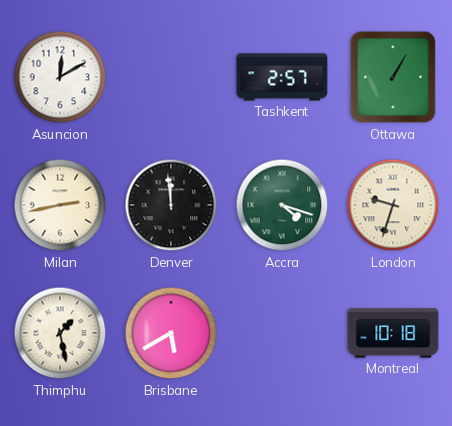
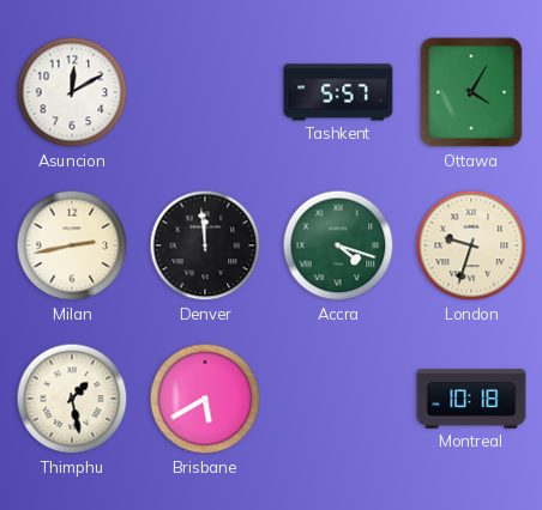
Tashkent: 2:57 -> 5:57 (338, 92)
Ottawa: 1:05 -> 4:05 (471, 92)
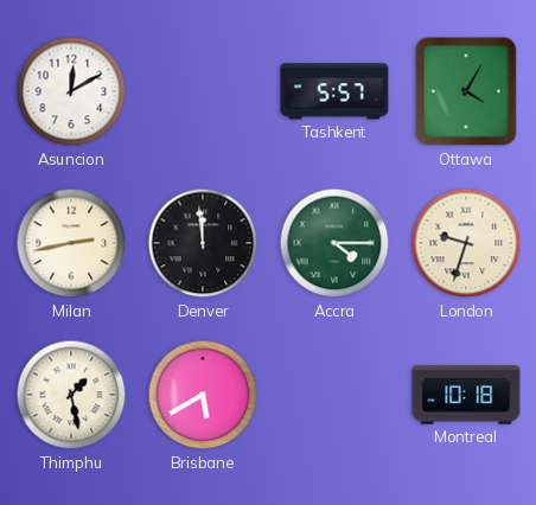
Accra: 4:18 -> 4:15 (334, 243)
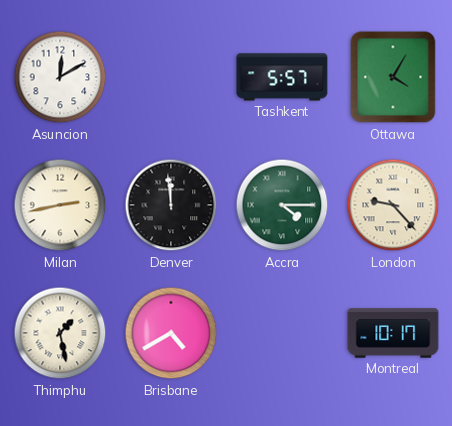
London: 9:33 -> 9:23 (393, 205)
Brisbane: 5:40 -> 4:40 (171, 333)
Montreal: 10:18 -> 10:17 (393, 333)
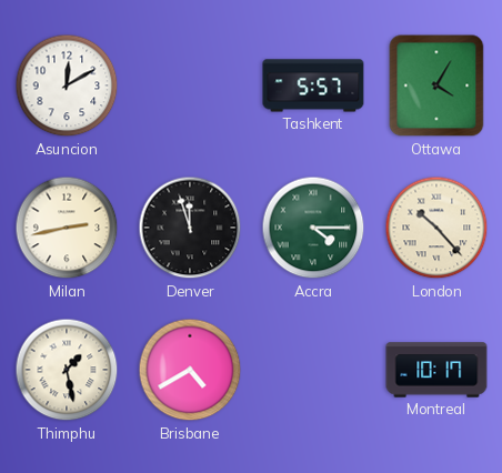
Denver: 11:59 -> 11:57 (190, 228)
London: 9:23 -> 10:23 (436, 228)
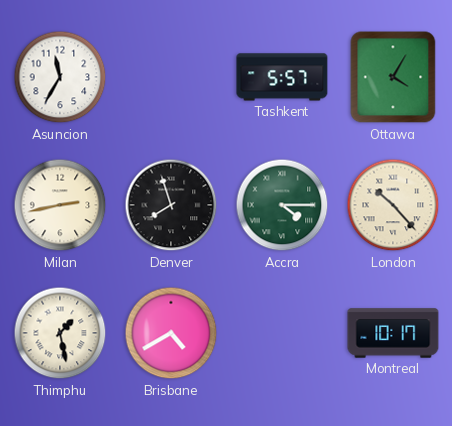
Asuncion: 12:10 -> 11:35 (60, 77)
Denver: 11:57 -> 7:57 (171, 205)
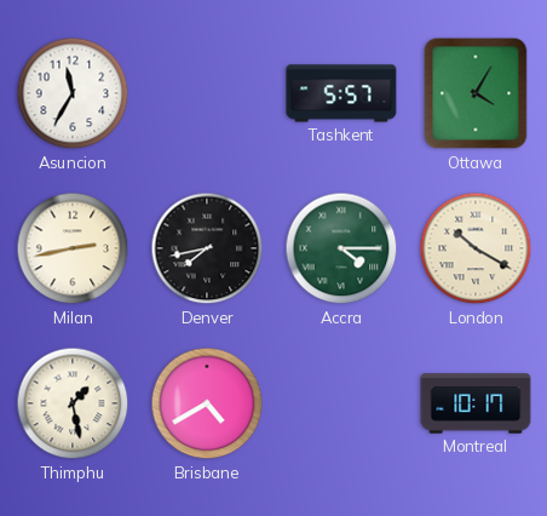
Denver: 7:57 -> 7:43 (207, 248)
London: 10:23 -> 10:20 (476, 248)
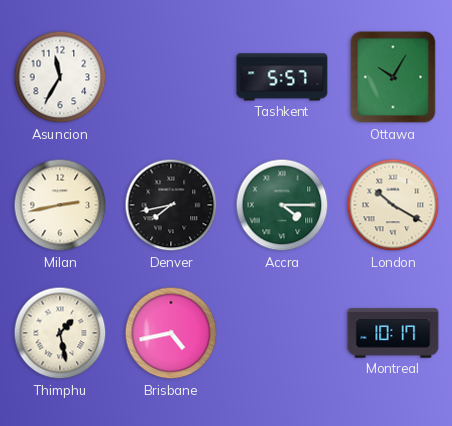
Ottawa: 4:05 -> 10:05 (393, 77)
Brisbane: 4:40 -> 4:43 (171, 333)
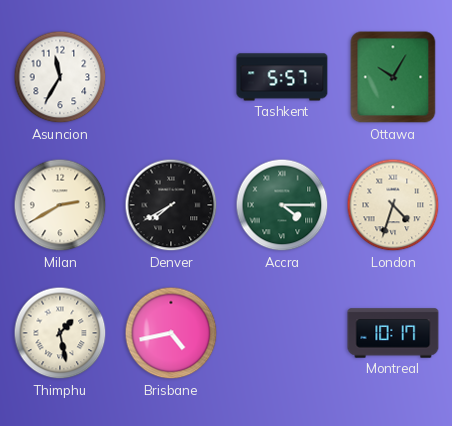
Milan: 2:43 -> 2:40 (60, 205)
Denver: 7:43 -> 7:40 (171, 205)
London: 10:20 -> 4:33 (393, 205)
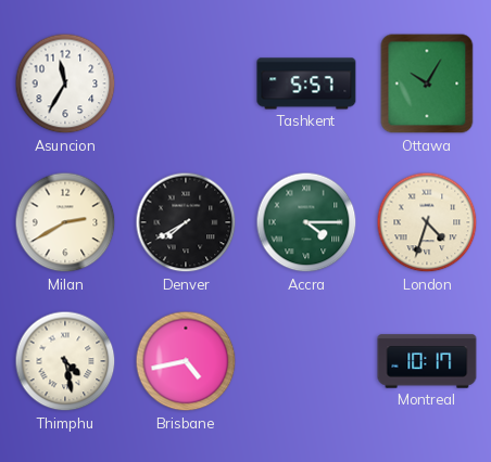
Thimphu: 1:28 -> 4:28 (65, 361)
